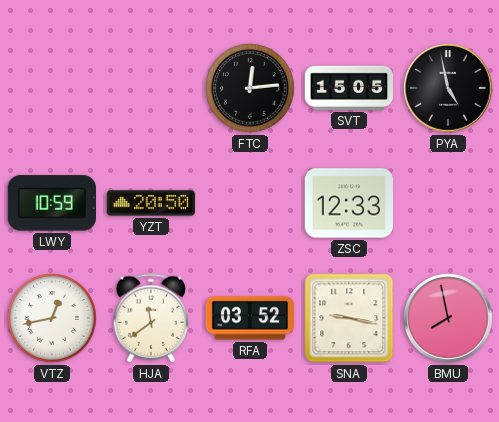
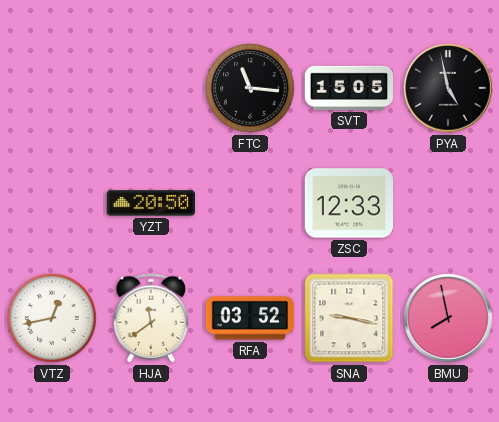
FTC: 12:14 -> 11:16 (250, 88)
LWY: 10:59 -> none (52, 203)
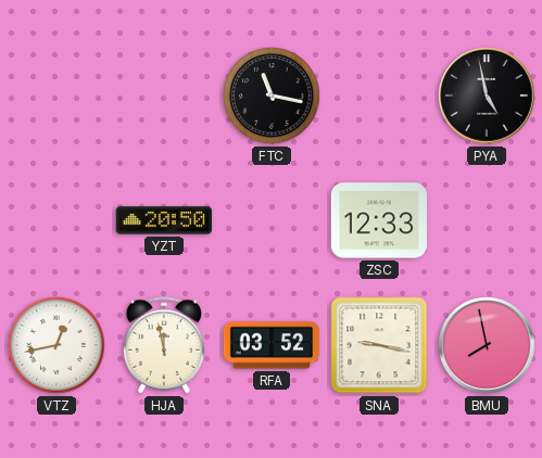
FTC: 11:16 -> 11:17 (272, 96)
SVT: 15:05 -> none (349, 88)
HJA: 11:39 -> 11:58 (163, 345)
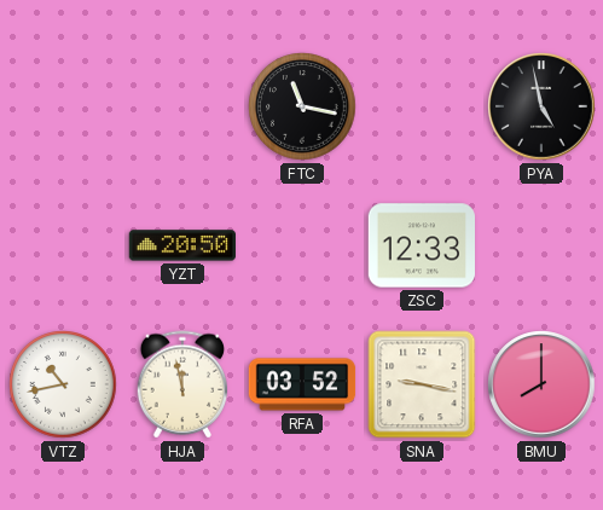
VTZ: 12:43 -> 10:43 (63, 384)
BMU: 7:58 -> 8:00 (541, 384)
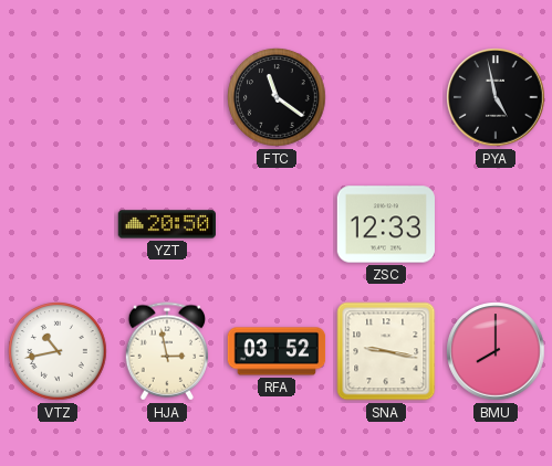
FTC: 11:17 -> 11:21 (277, 97)
HJA: 11:58 -> 2:58 (166, 351)
